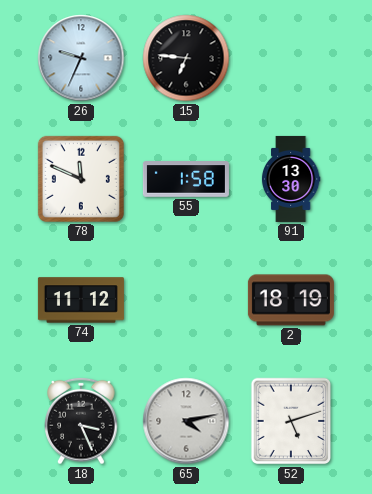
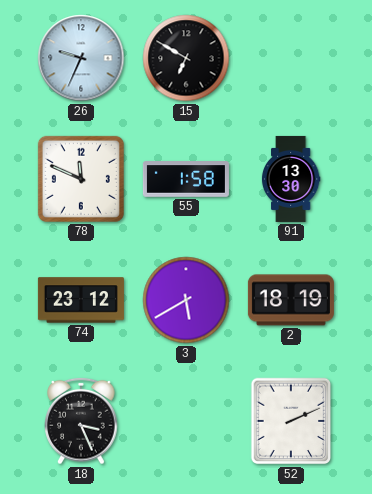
15: 6:46 -> 6:50 (186, 58)
74: 11:12 -> 23:12 (81, 300)
3: none -> 5:40 (186, 300)
65: 4:13 -> none (186, 421)
52: 5:12 -> 2:11 (291, 421)
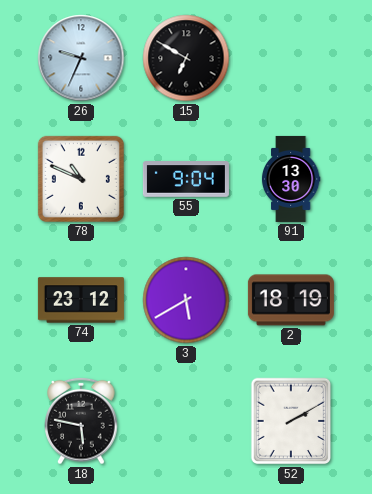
78: 11:49 -> 10:49 (81, 179)
55: 1:58 -> 9:04 (186, 179)
18: 3:26 -> 5:47 (81, 421)
52: 2:11 -> 2:10 (291, 421)
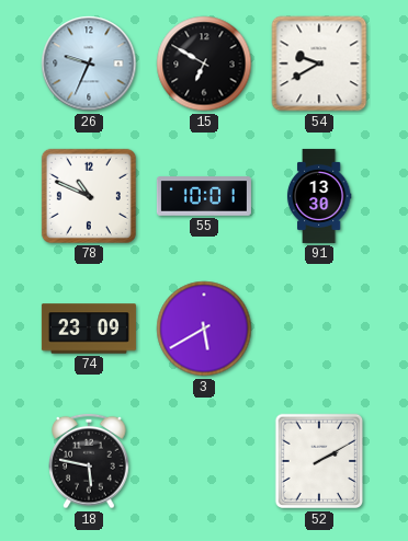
54: none -> 9:40 (319, 64)
55: 9:04 -> 10:01 (204, 196)
74: 23:12 -> 23:09 (89, 329)
2: 18:19 -> none (291, 300)
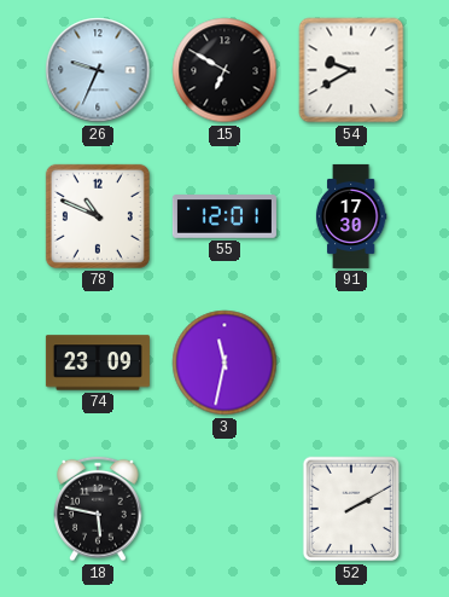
55: 10:01 -> 12:01 (224, 216)
91: 13:30 -> 17:30 (351, 216)
3: 5:40 -> 11:32 (224, 363)
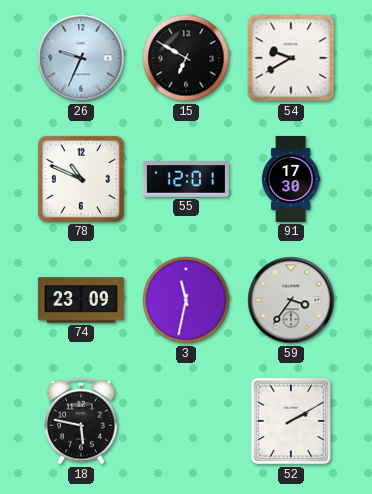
59: none -> 3:36 (291, 300)
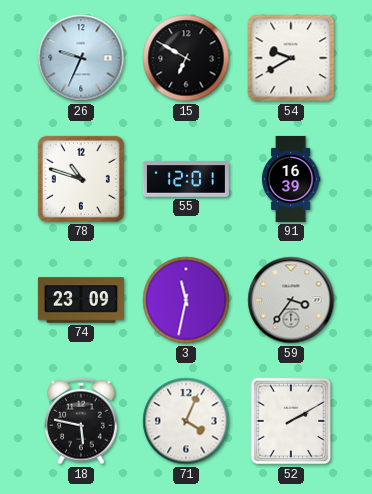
78: 10:49 -> 10:48 (81, 179)
91: 17:30 -> 16:39 (291, 179)
71: none -> 4:04 (186, 421)
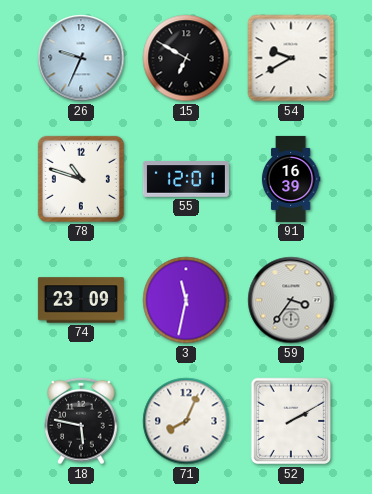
71: 4:04 -> 8:04 (186, 421)
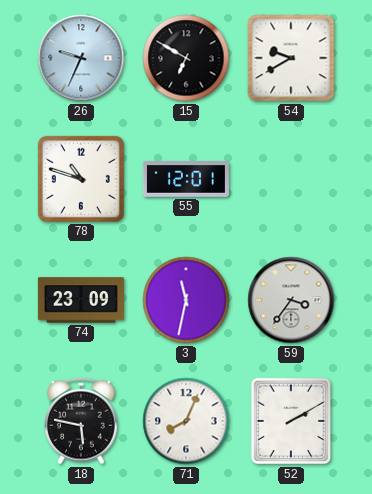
91: 16:39 -> none (291, 179)
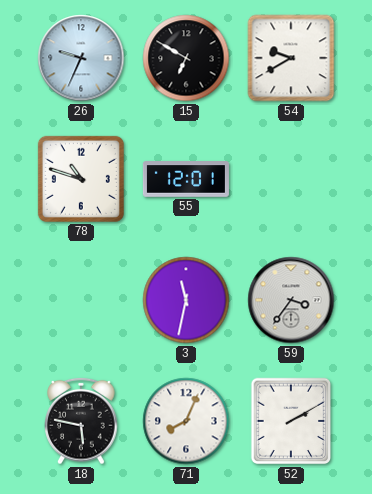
74: 23:09 -> none (81, 300)
